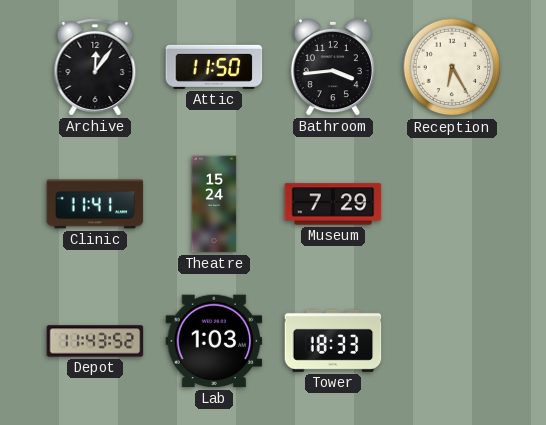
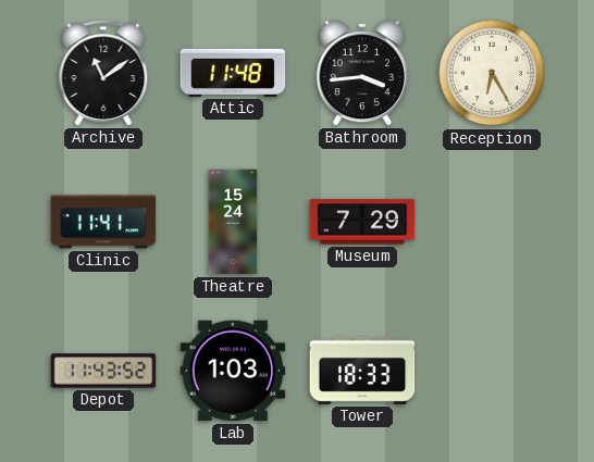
Archive: 12:06 -> 11:09 (103, 73)
Attic: 11:50 -> 11:48 (233, 73)
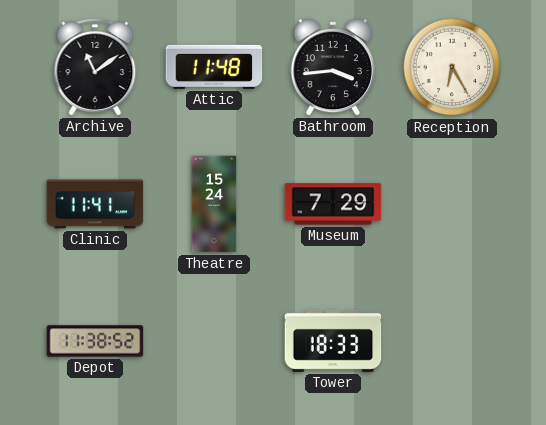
Depot: 11:43 -> 11:38 (95, 341)
Lab: 1:03 -> none (233, 371)
